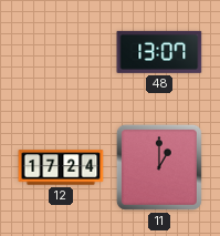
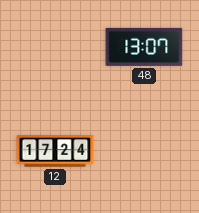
11: 1:00 -> none (159, 167)
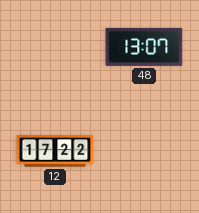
12: 17:24 -> 17:22 (55, 151)
